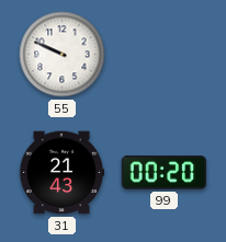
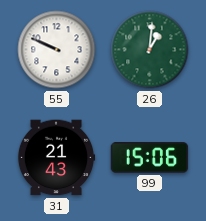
26: none -> 1:01 (150, 50)
99: 00:20 -> 15:06 (150, 158)
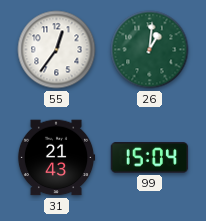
55: 9:49 -> 12:36 (57, 50)
99: 15:06 -> 15:04 (150, 158)
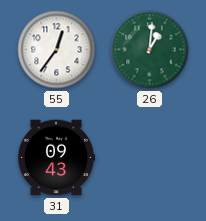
31: 21:43 -> 09:43 (56, 158)
99: 15:04 -> none (150, 158)
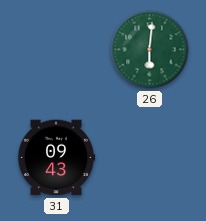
55: 12:36 -> none (57, 50)
26: 1:01 -> 6:01 (150, 50)
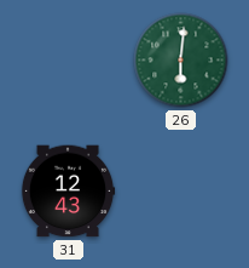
31: 09:43 -> 12:43 (68, 192)
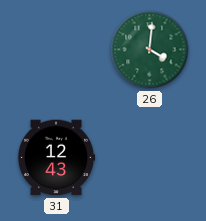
26: 6:01 -> 4:01 (150, 50)
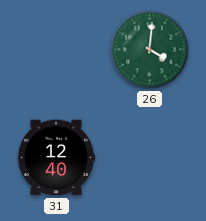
31: 12:43 -> 12:40 (56, 158)
